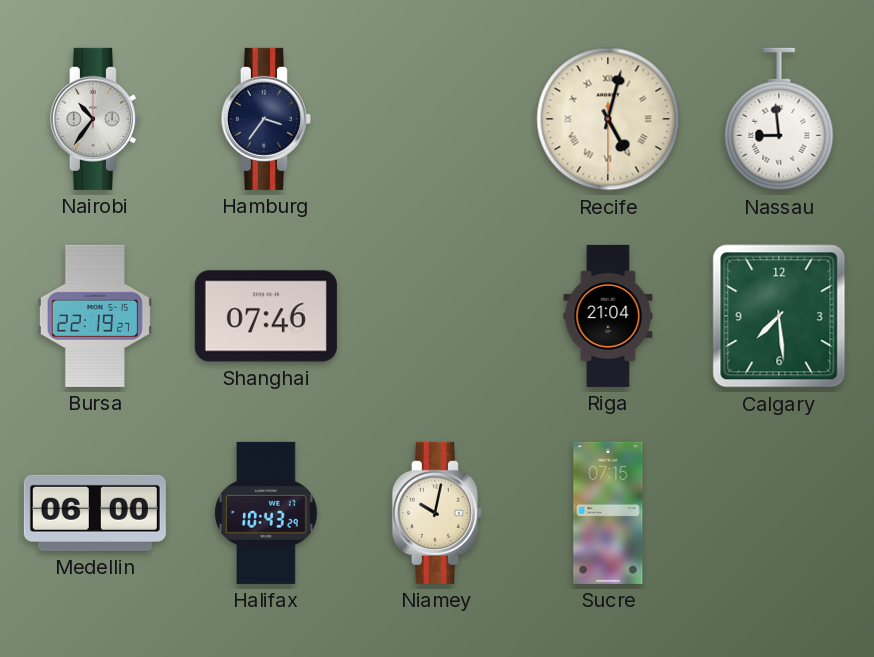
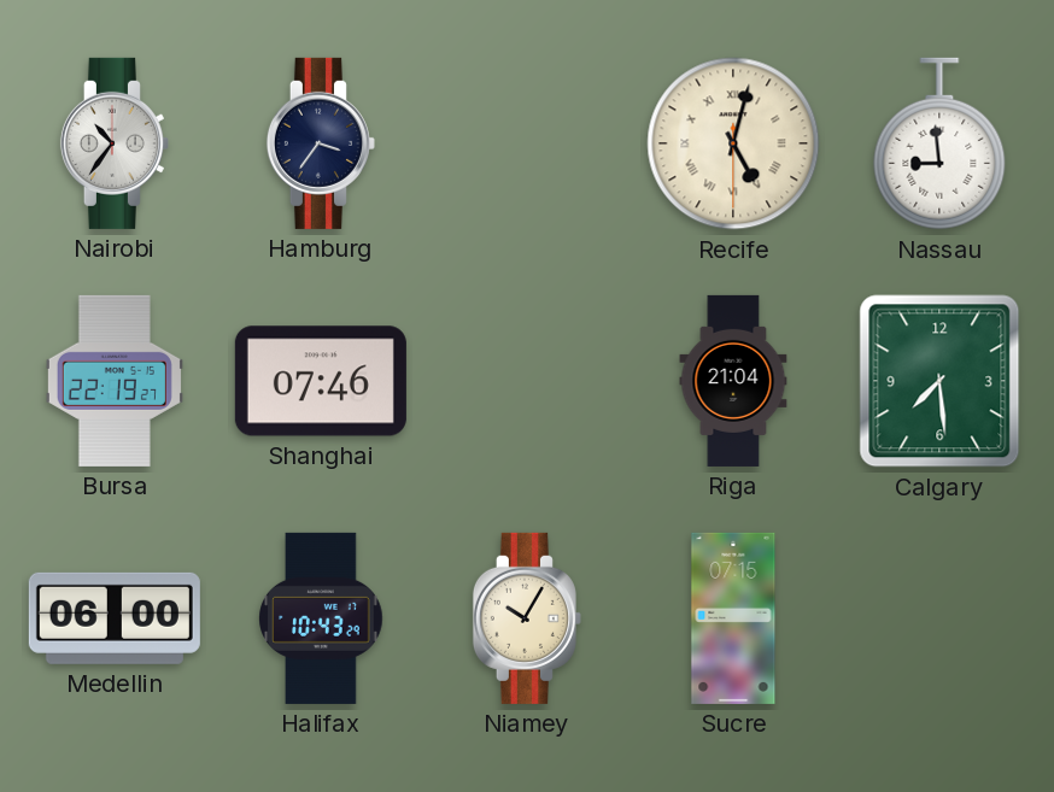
Niamey: 10:02 -> 10:05 (527, 618)
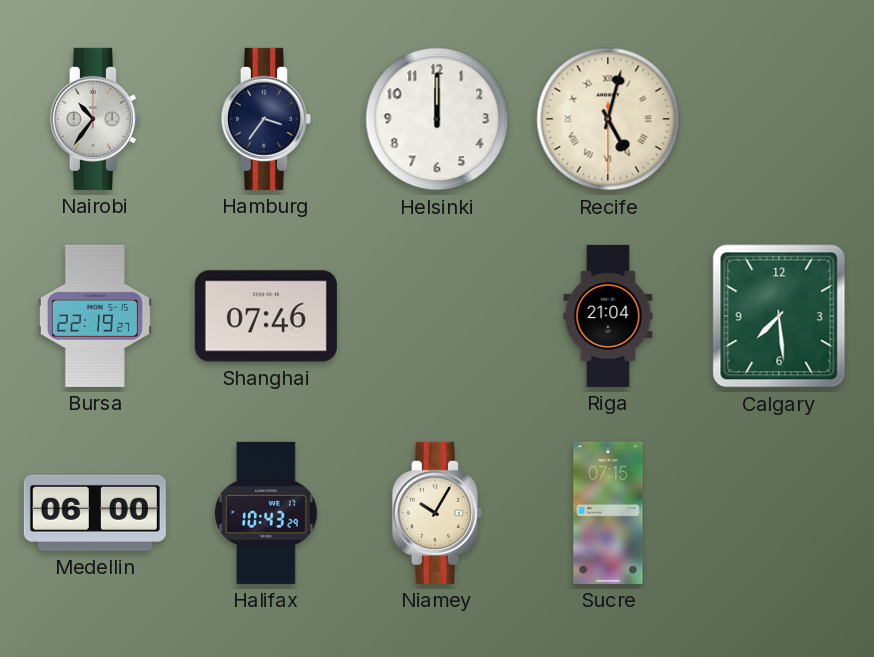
Helsinki: none -> 12:00 (437, 119)
Nassau: 8:59 -> none (939, 143)
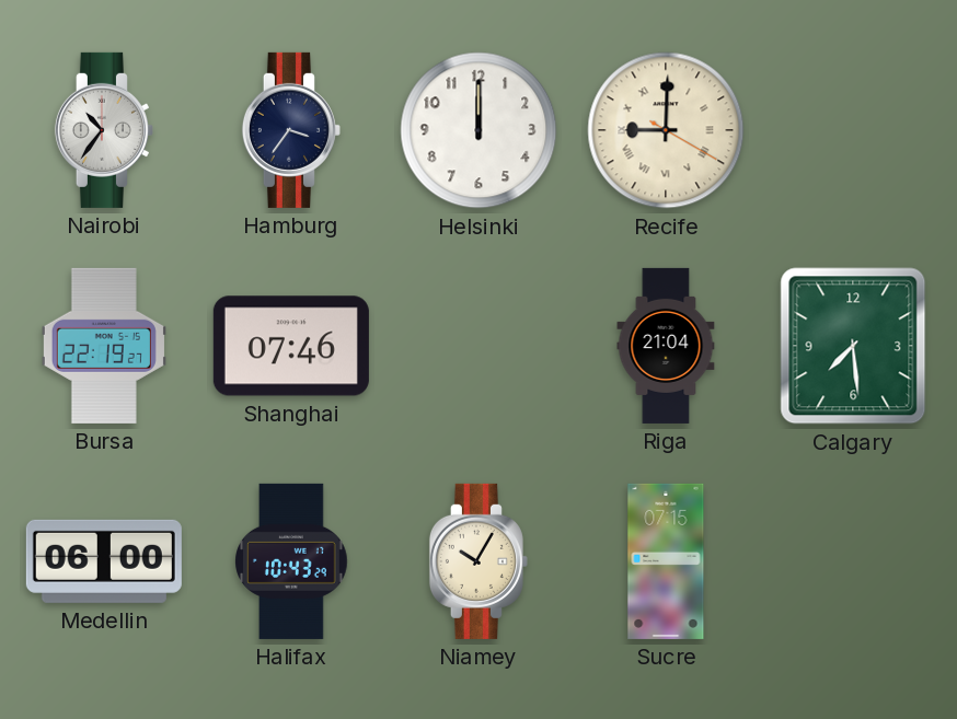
Recife: 5:02 -> 9:00 (666, 130)
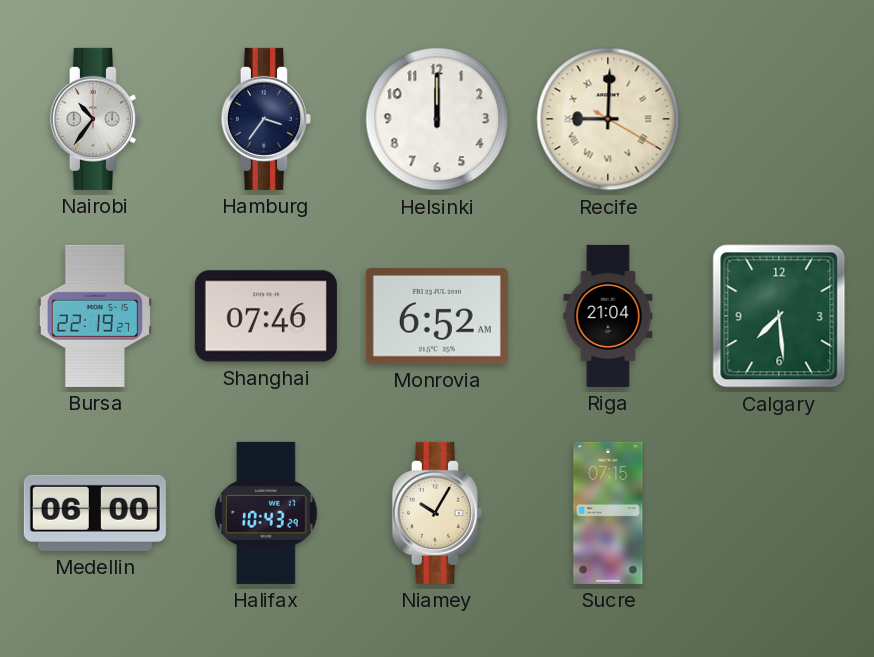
Monrovia: none -> 6:52 (437, 316)
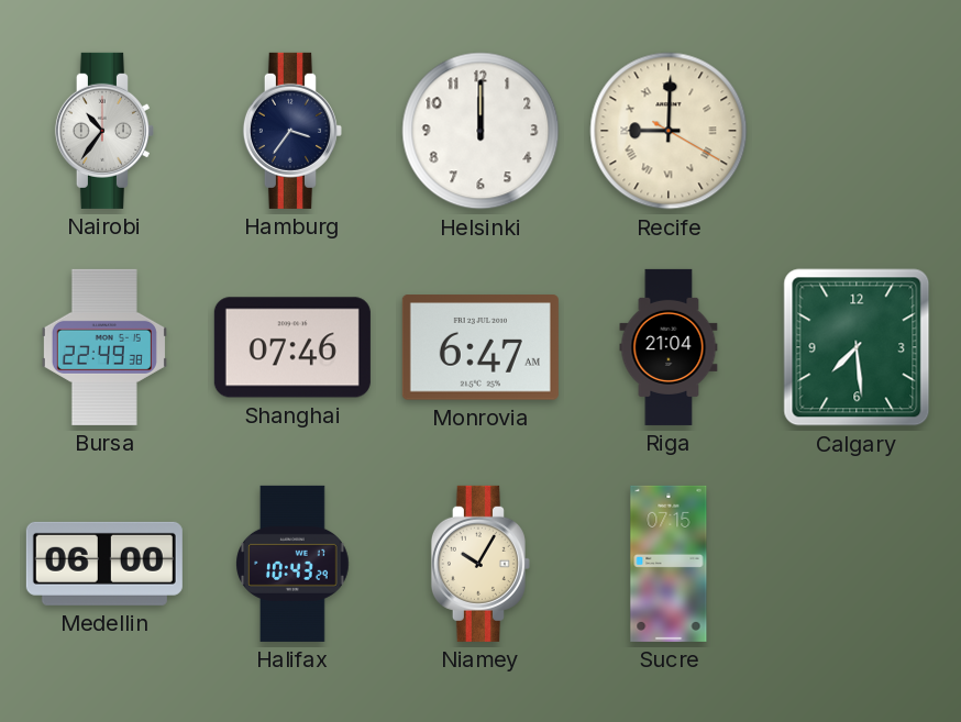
Bursa: 22:19 -> 22:49 (104, 347)
Monrovia: 6:52 -> 6:47 (481, 347)
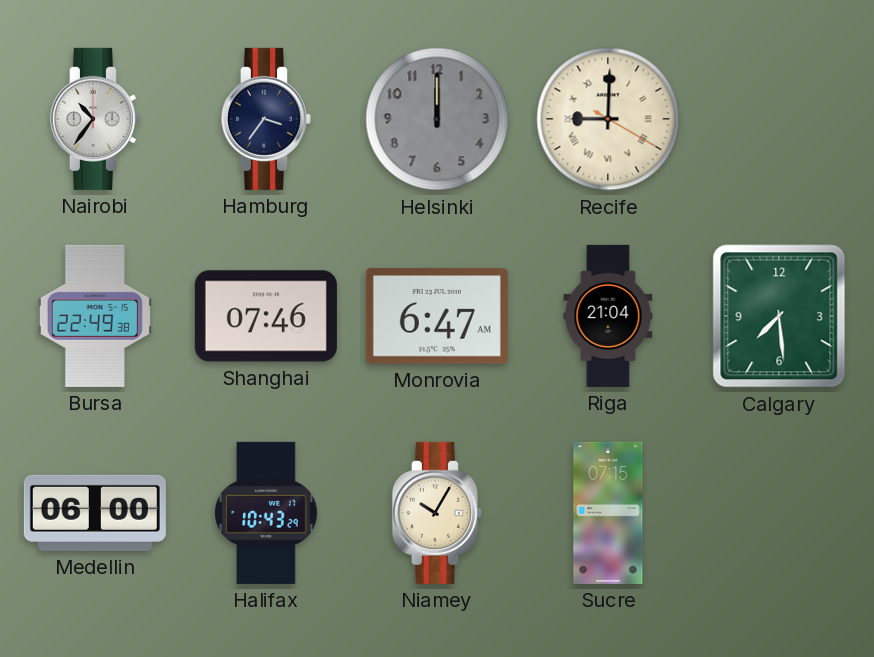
Helsinki dial: white -> grey (437, 119)
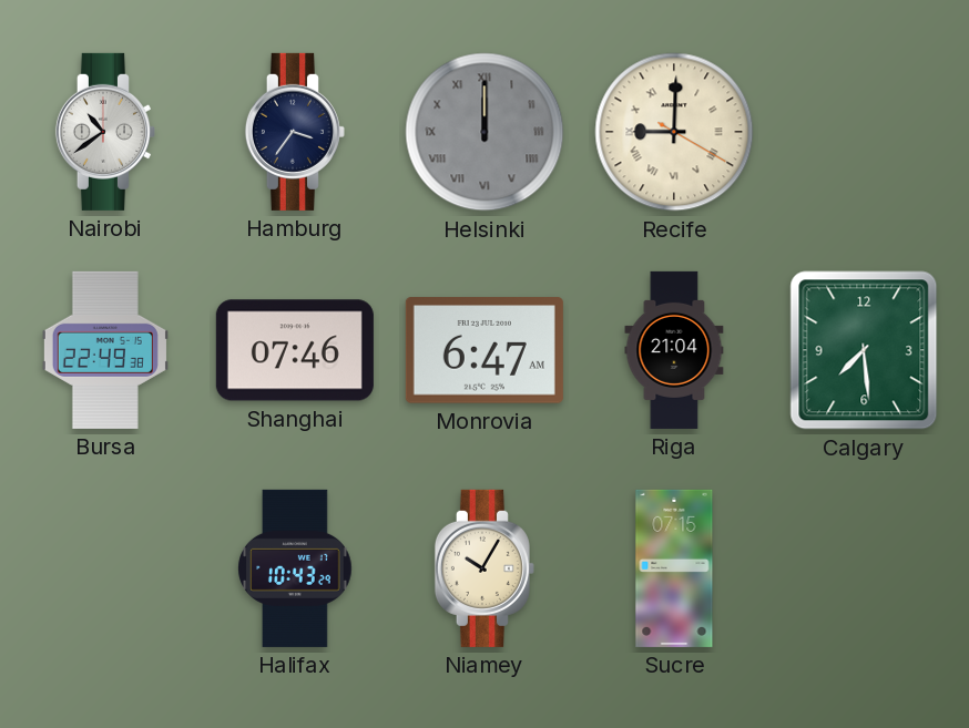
Nairobi: 10:36 -> 10:39 (105, 132)
Helsinki numerals: Arabic -> Roman (484, 132)
Medellin: 06:00 -> none (95, 513)
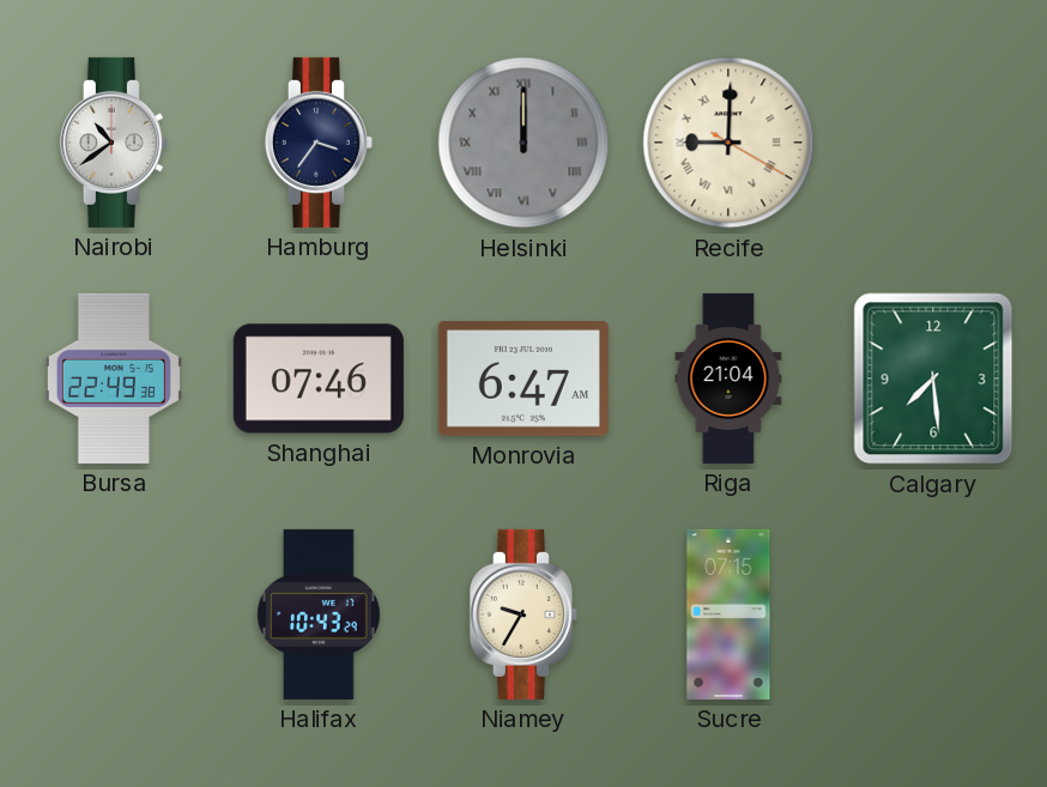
Niamey: 10:05 -> 9:35 (523, 615)
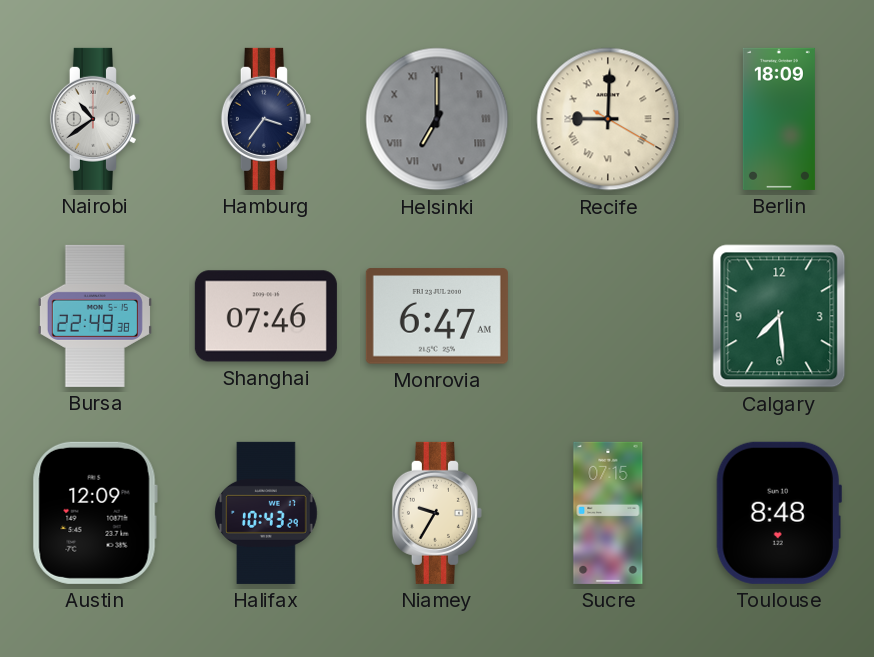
Helsinki: 12:00 -> 7:00 (437, 119)
Berlin: none -> 18:09 (779, 119)
Riga: 21:04 -> none (728, 379)
Austin: none -> 12:09 (95, 513)
Toulouse: none -> 8:48 (779, 513)
